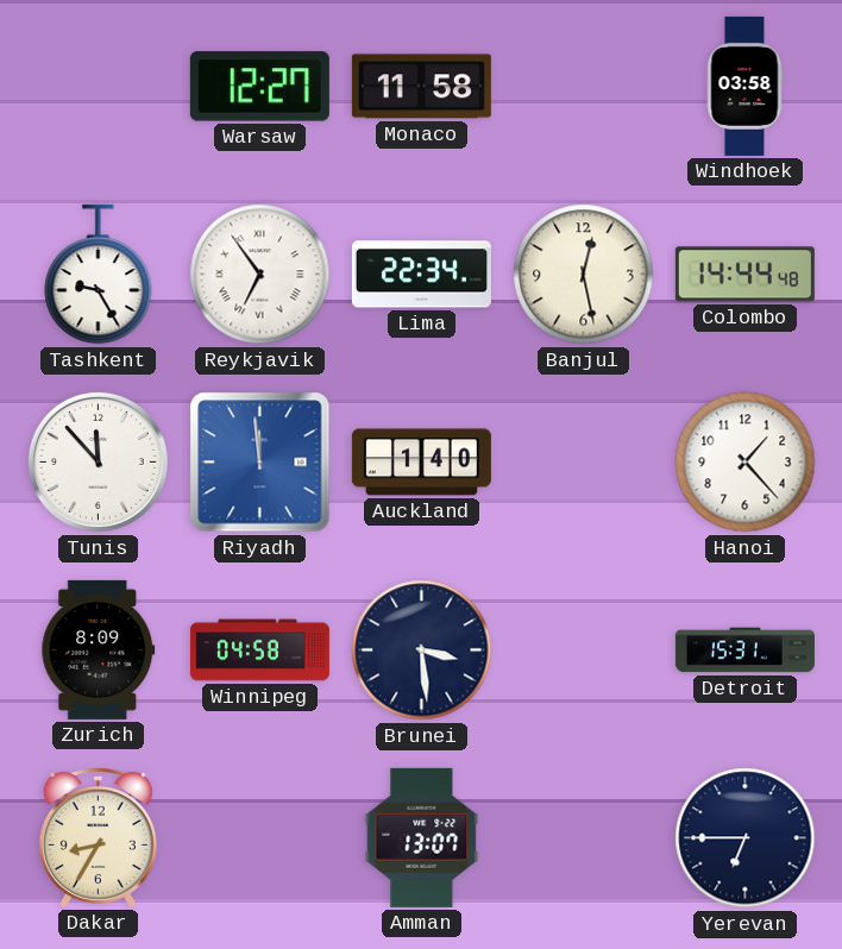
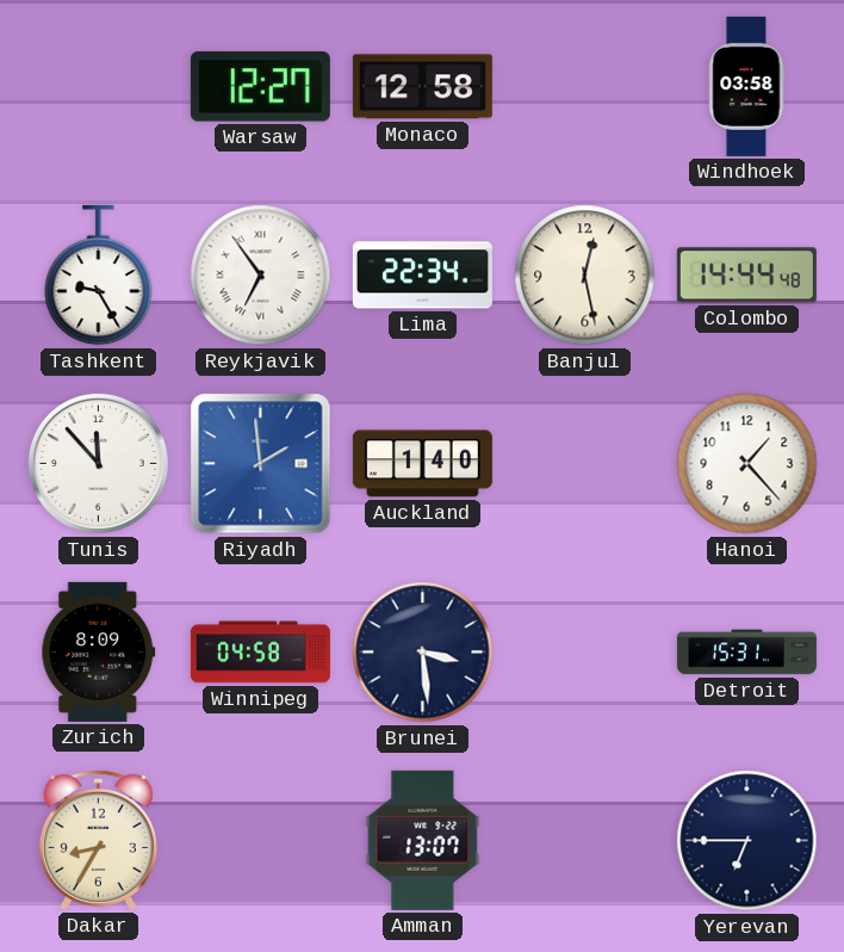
Monaco: 11:58 -> 12:58 (422, 87)
Riyadh: 11:59 -> 1:59 (261, 464)
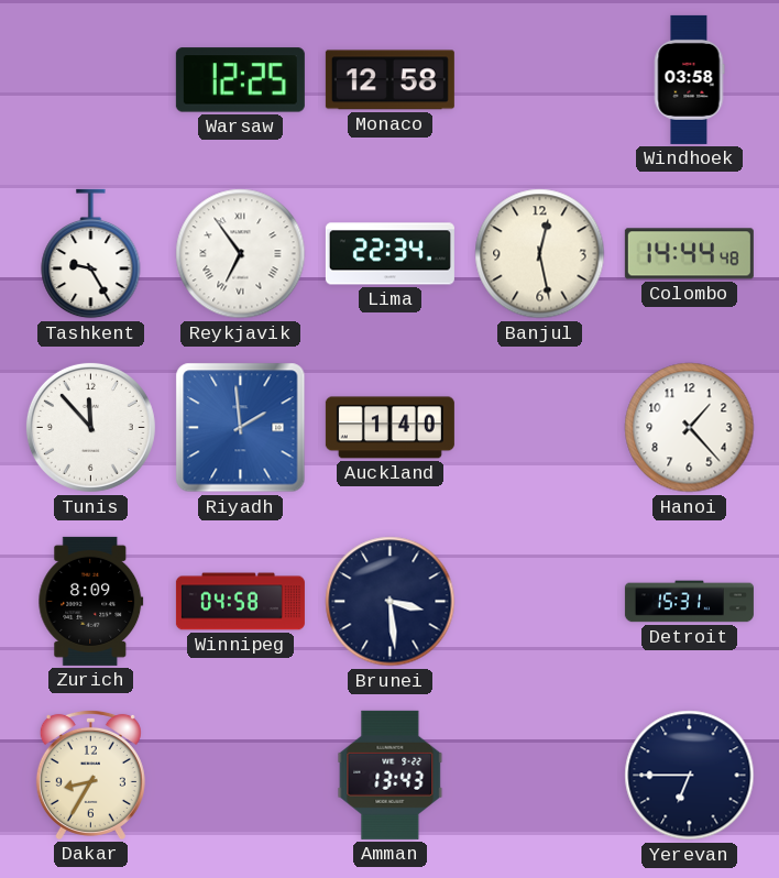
Warsaw: 12:27 -> 12:25 (240, 80)
Amman: 13:07 -> 13:43 (391, 775)
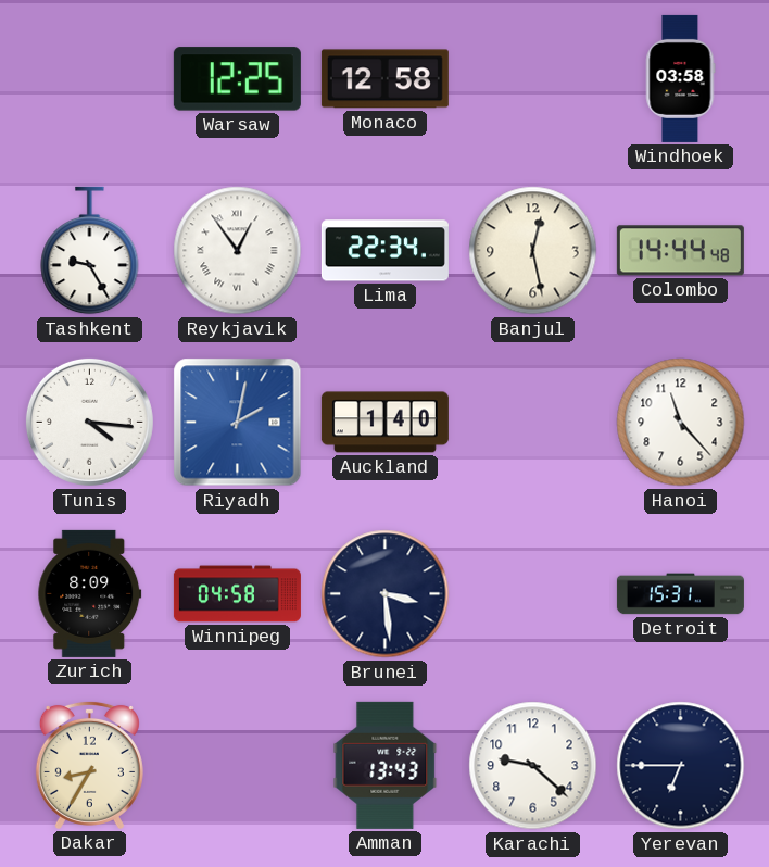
Reykjavik: 6:54 -> 12:54 (238, 251)
Tunis: 11:53 -> 4:16 (89, 422)
Riyadh: 1:59 -> 2:02 (238, 423)
Hanoi: 1:23 -> 11:23 (681, 423)
Karachi: none -> 9:22 (533, 766)
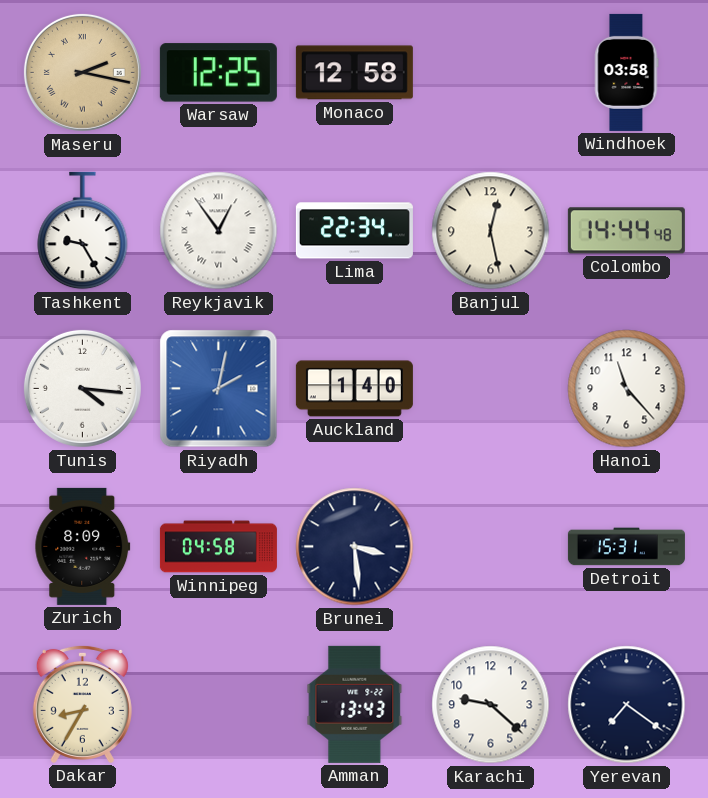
Maseru: none -> 2:17 (82, 72)
Yerevan: 6:45 -> 7:21 (627, 705)
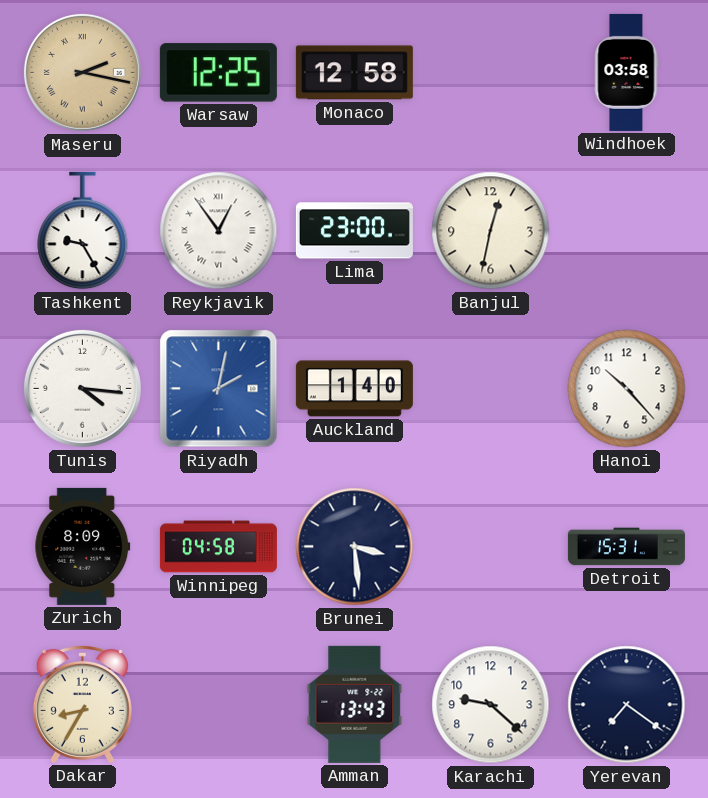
Lima: 22:34 -> 23:00 (354, 231)
Banjul: 12:28 -> 12:32 (491, 231)
Colombo: 14:44 -> none (626, 231)
Hanoi: 11:23 -> 10:23 (627, 389)
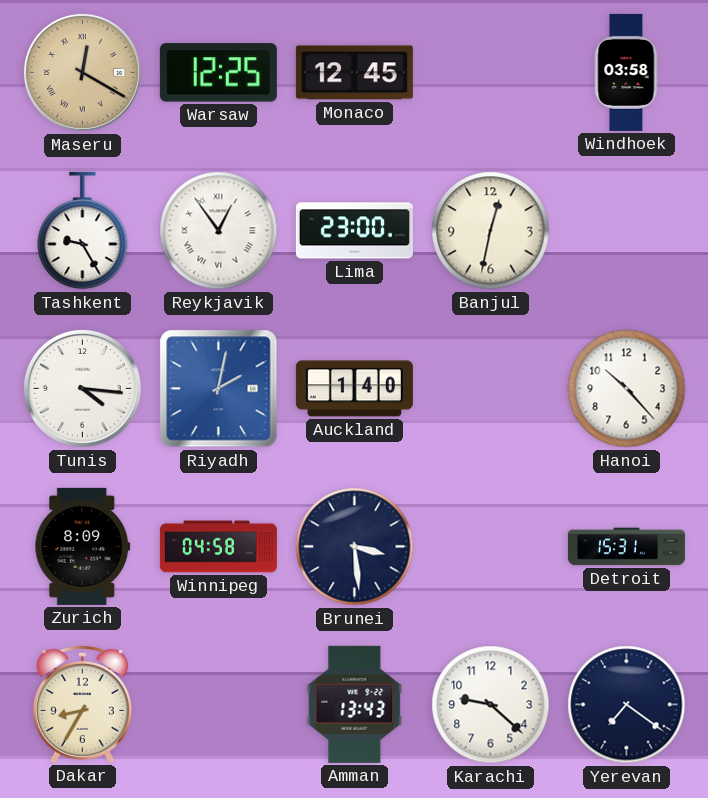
Maseru: 2:17 -> 12:20 (82, 72)
Monaco: 12:58 -> 12:45 (354, 73)
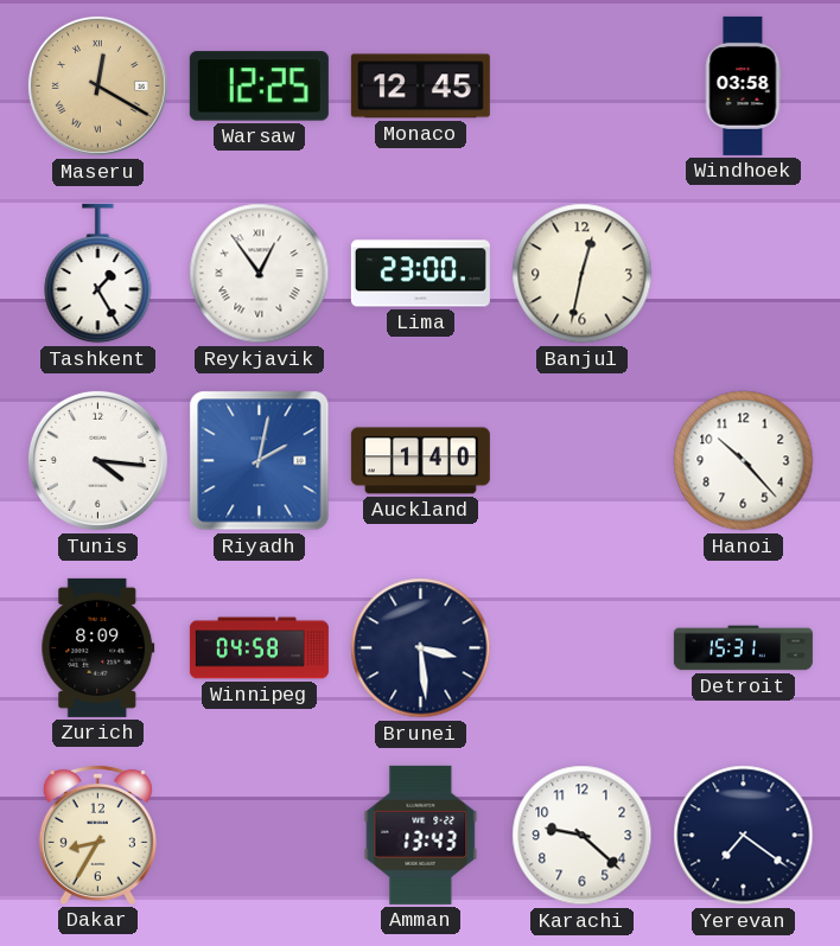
Tashkent: 9:25 -> 1:25 (98, 274)
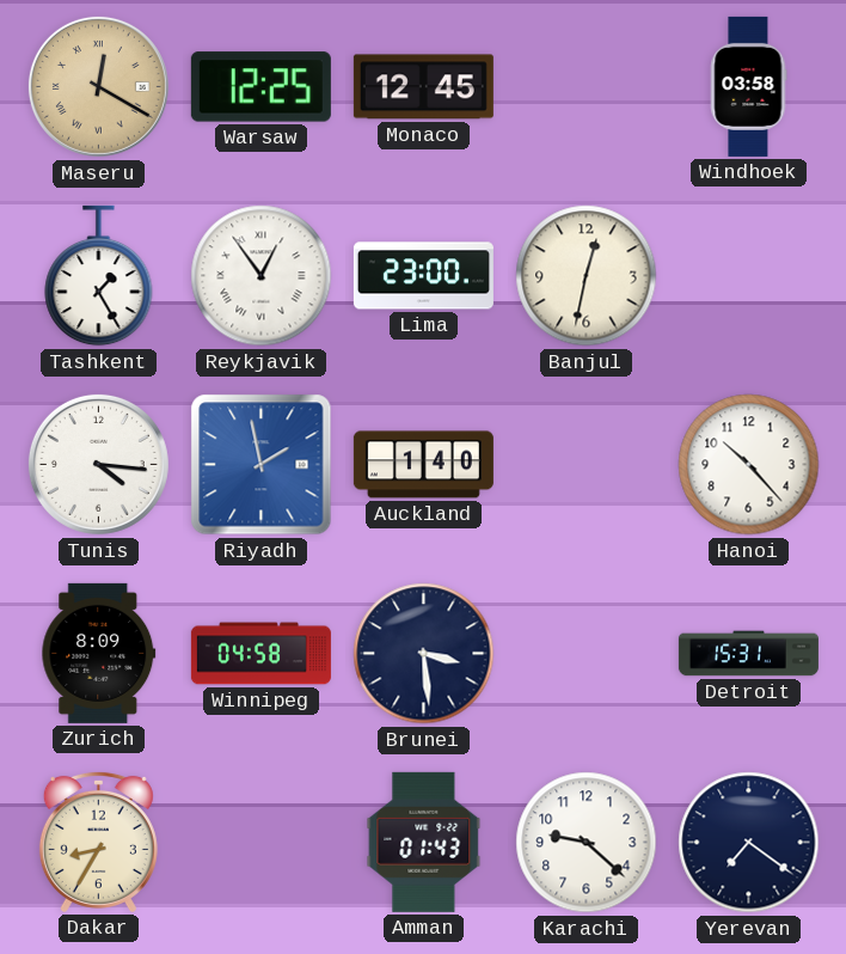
Riyadh: 2:02 -> 1:58 (262, 465)
Amman: 13:43 -> 01:43 (424, 842)
